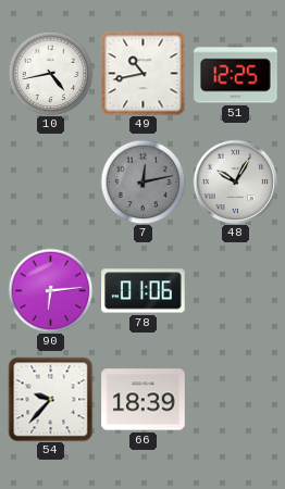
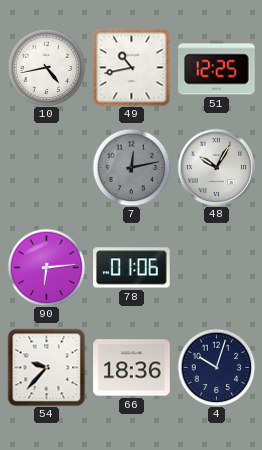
66: 18:39 -> 18:36 (132, 368)
4: none -> 10:03 (216, 367)
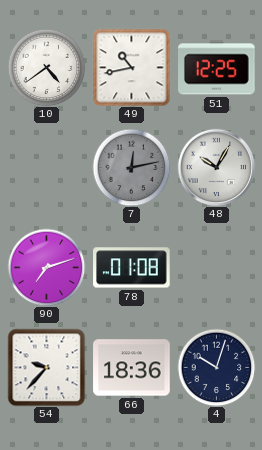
10: 4:43 -> 4:39 (46, 67)
90: 6:14 -> 7:12 (46, 267)
78: 01:06 -> 01:08 (132, 268)
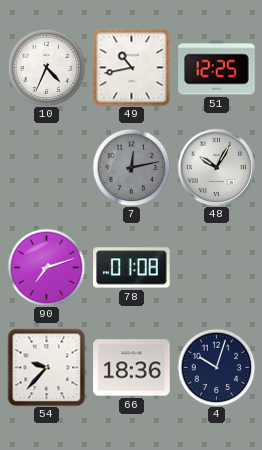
10: 4:39 -> 4:34 (46, 67)
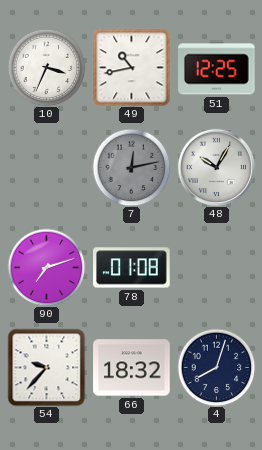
10: 4:34 -> 3:34 (46, 67)
66: 18:36 -> 18:32 (132, 368)
4: 10:03 -> 8:03 (216, 367)
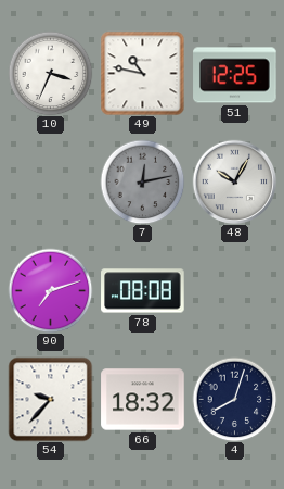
49: 10:43 -> 10:47 (142, 73)
78: 01:08 -> 08:08 (143, 291)
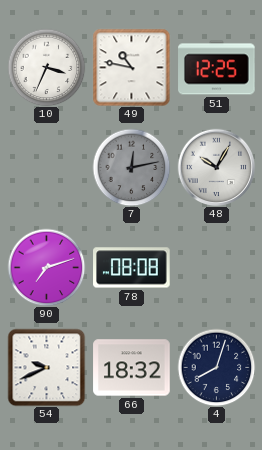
54: 9:37 -> 9:41 (46, 367)
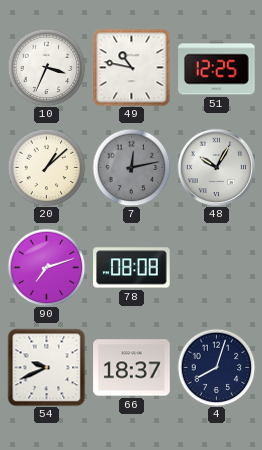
20: none -> 1:08 (46, 167)
66: 18:32 -> 18:37 (132, 368)
